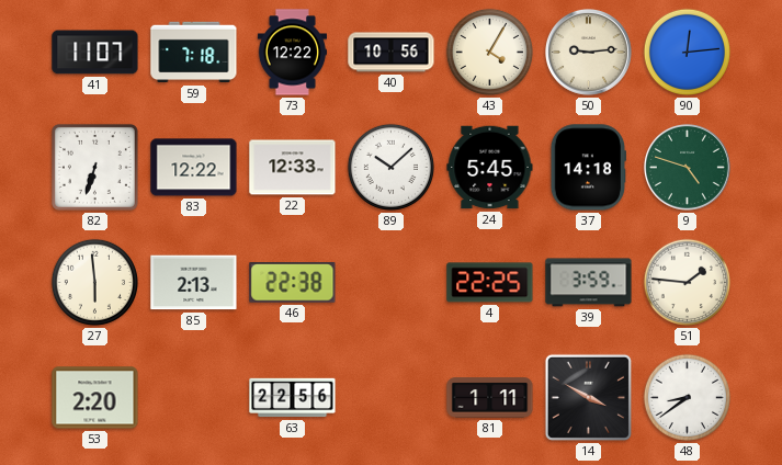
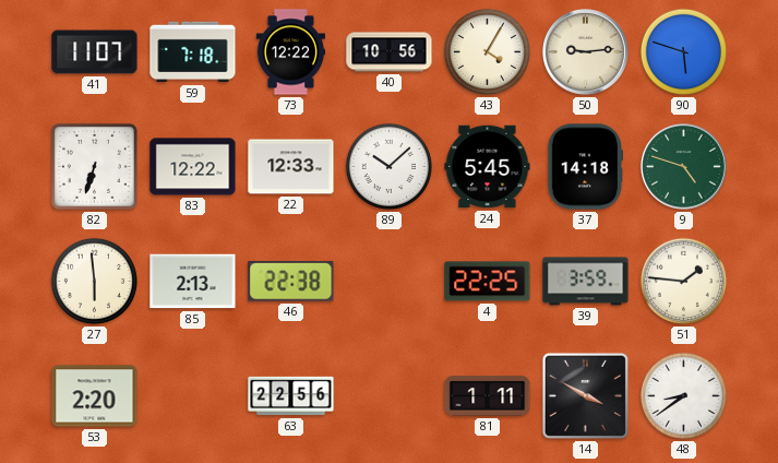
90: 12:14 -> 5:48 (683, 51)
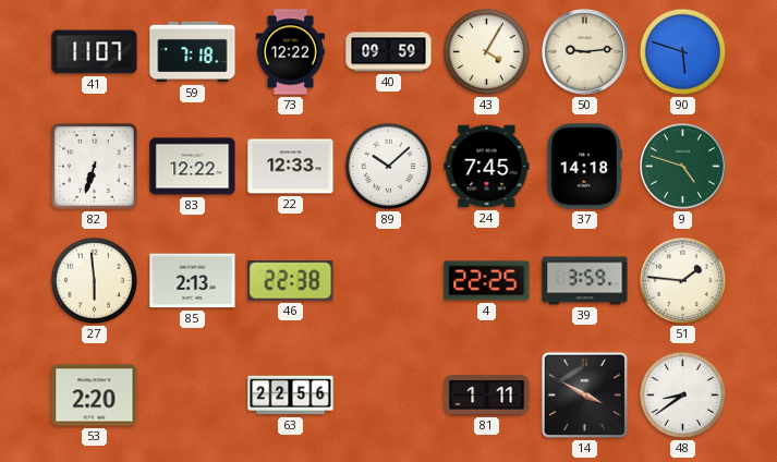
40: 10:56 -> 09:59 (389, 52)
24: 5:45 -> 7:45 (487, 167)
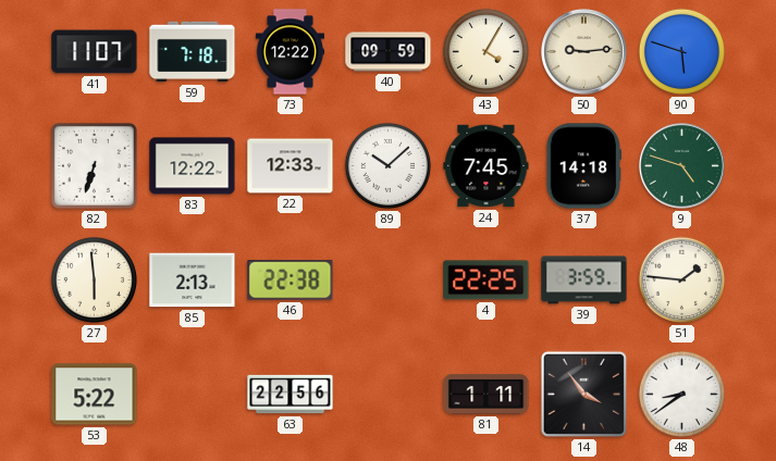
53: 2:20 -> 5:22 (95, 395)
14: 3:50 -> 3:54 (583, 394)
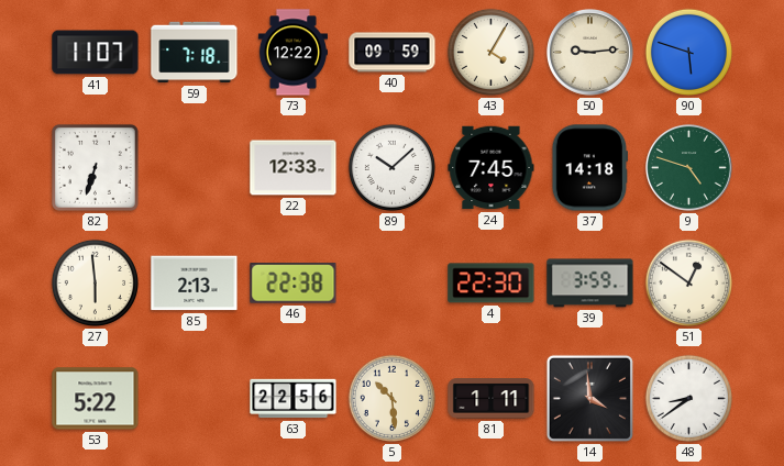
83: 12:22 -> none (193, 166)
4: 22:25 -> 22:30 (492, 284)
51: 1:46 -> 12:51 (688, 282)
5: none -> 10:29 (391, 398)
14: 3:54 -> 3:59 (589, 398)
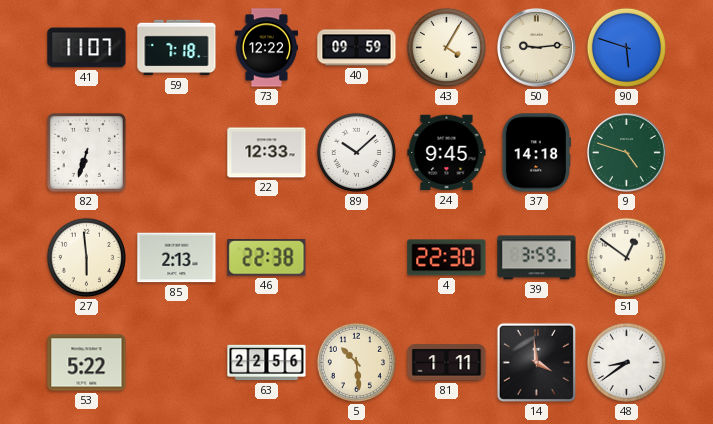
24: 7:45 -> 9:45 (447, 153)
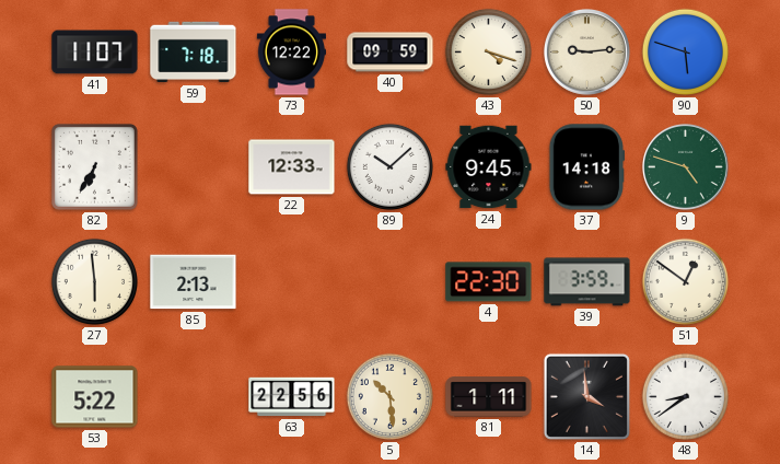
43: 4:05 -> 4:18 (488, 51)
82: 6:33 -> 6:35 (94, 166)
46: 22:38 -> none (267, 258)
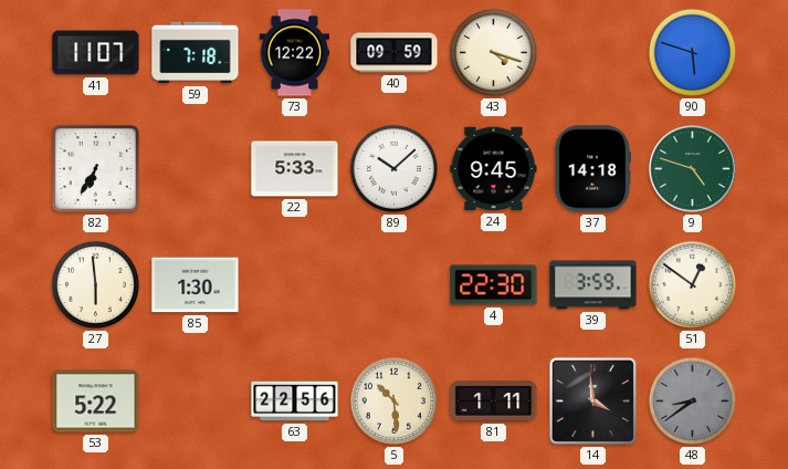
50: 9:14 -> none (586, 51)
22: 12:33 -> 5:33 (295, 169)
85: 2:13 -> 1:30 (196, 285)
48 dial: white -> grey (692, 400)
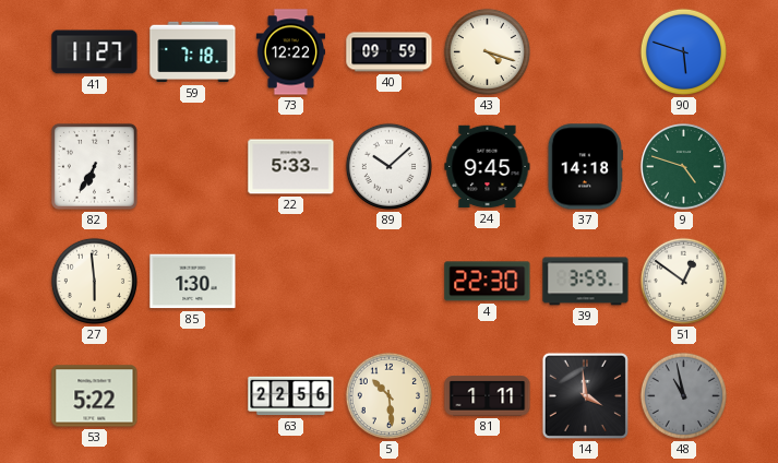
41: 11:07 -> 11:27 (95, 52)
48: 8:39 -> 10:58 (683, 395)
